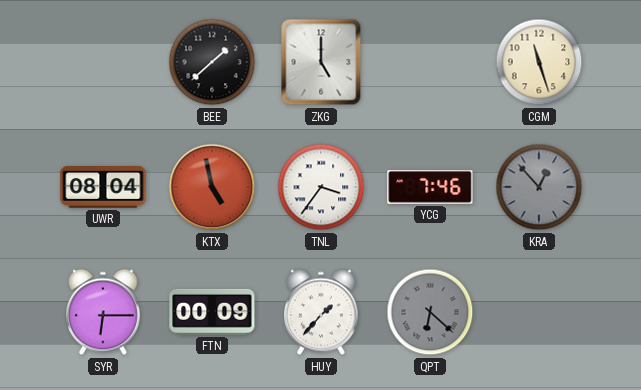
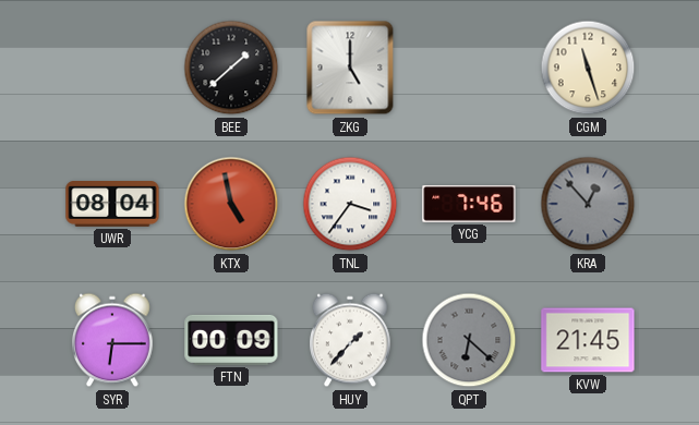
KVW: none -> 21:45 (588, 340)
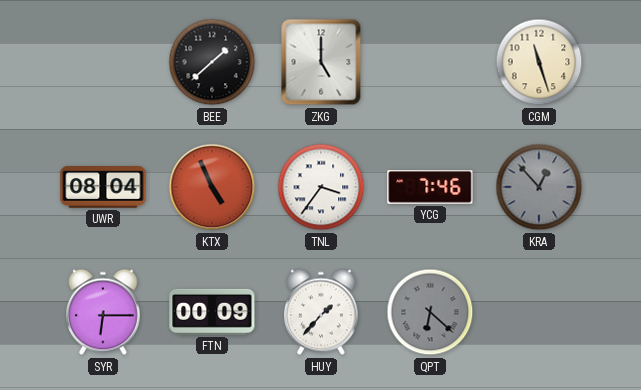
KTX: 4:58 -> 4:56 (212, 187)
KVW: 21:45 -> none (588, 340)
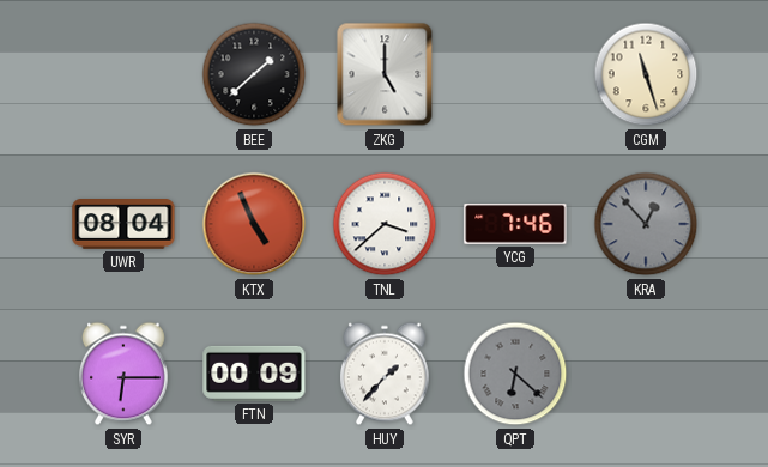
TNL: 3:36 -> 3:38 (385, 224)
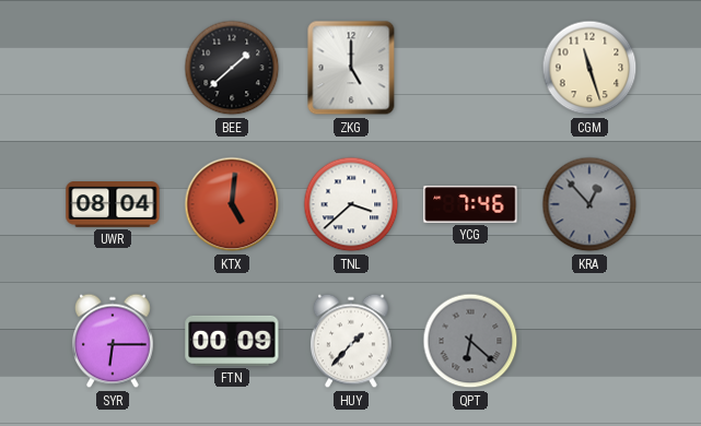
KTX: 4:56 -> 5:01 (232, 204)
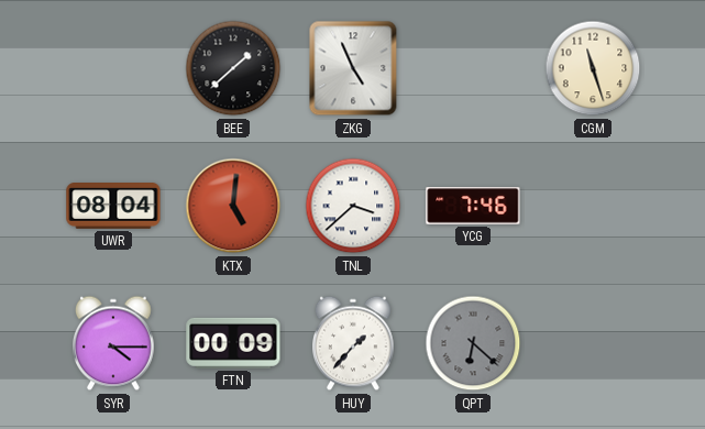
ZKG: 5:00 -> 4:56 (353, 68)
KRA: 12:53 -> none (589, 204)
SYR: 6:15 -> 4:15 (114, 343)
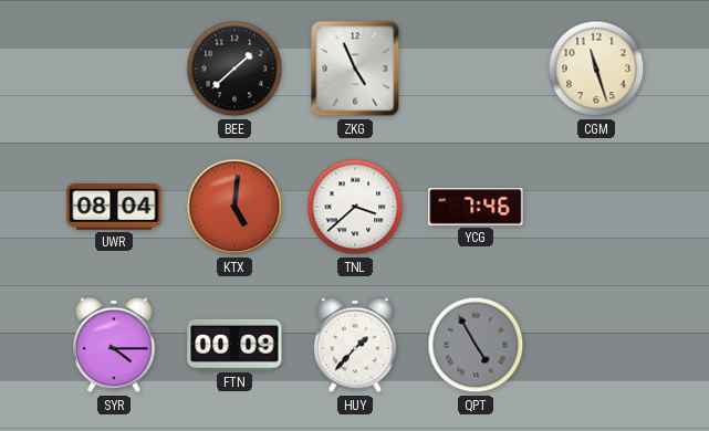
QPT: 6:22 -> 4:55 (476, 345)
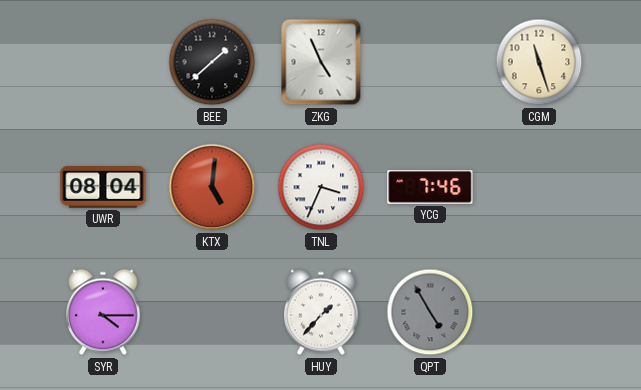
TNL: 3:38 -> 3:34 (321, 187)
FTN: 00:09 -> none (234, 345)
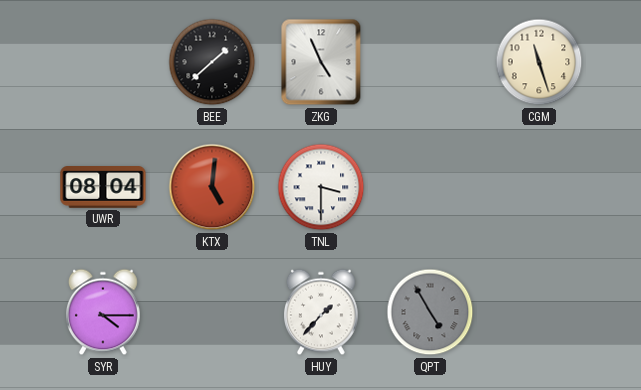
TNL: 3:34 -> 3:30 (321, 187)
YCG: 7:46 -> none (430, 188)
